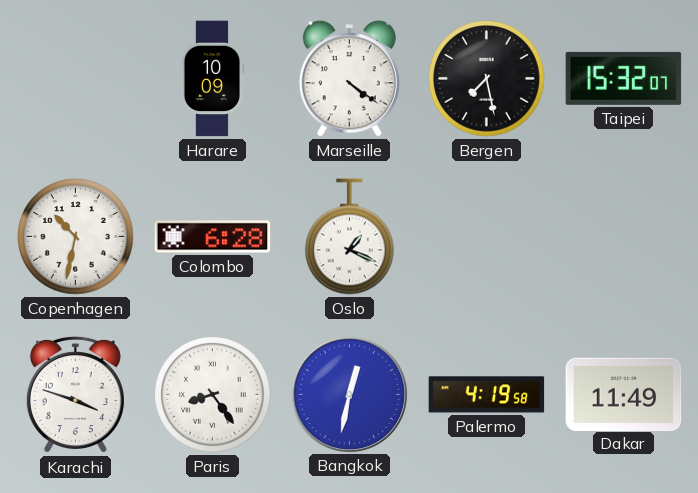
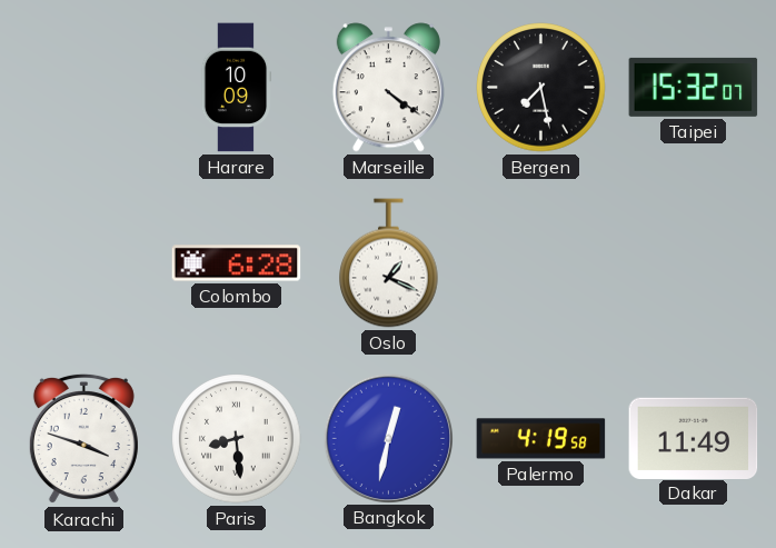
Copenhagen: 10:32 -> none (76, 237)
Paris: 8:24 -> 8:29 (237, 439)
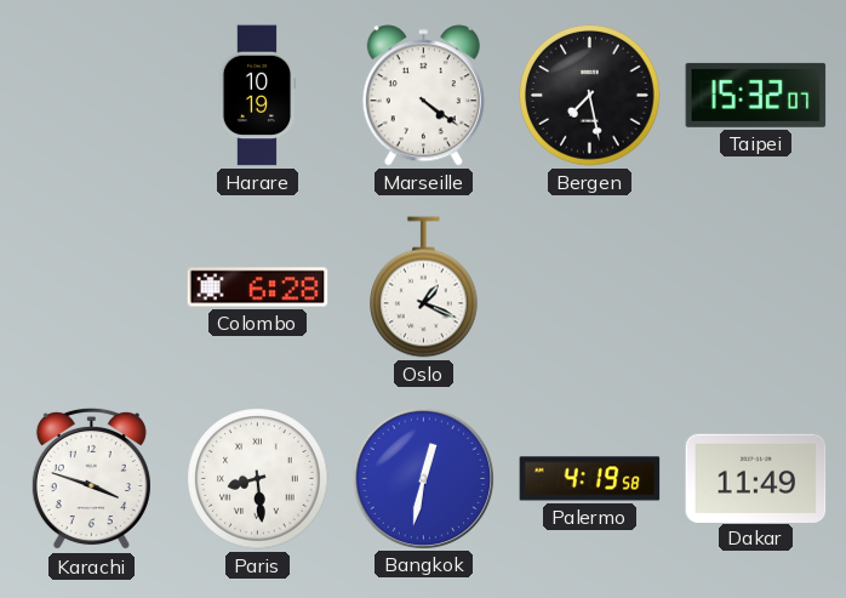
Harare: 10:09 -> 10:19 (257, 96)
